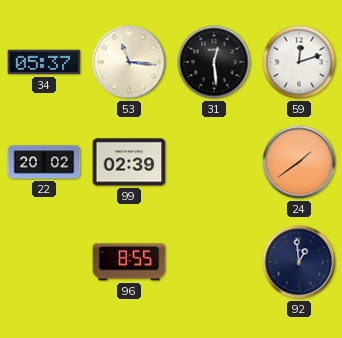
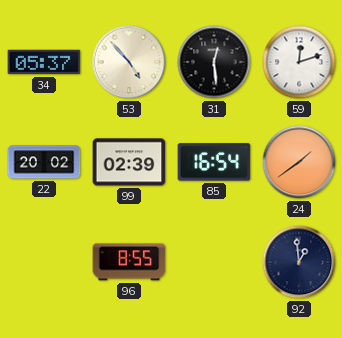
53: 11:16 -> 4:53 (129, 62)
85: none -> 16:54 (214, 162)
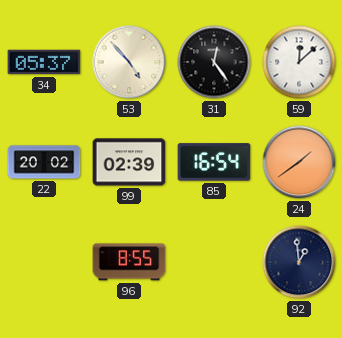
31: 12:29 -> 12:24 (214, 62)
59: 12:12 -> 12:08 (299, 62)
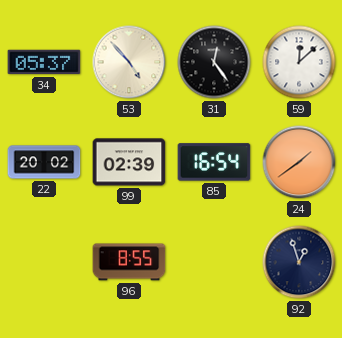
92: 12:59 -> 12:57 (299, 262)
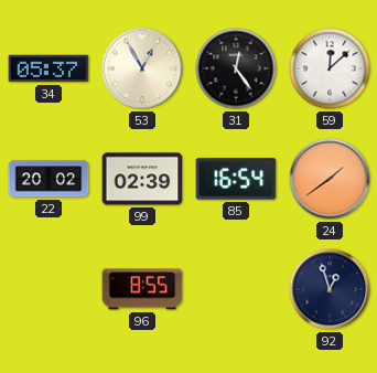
53: 4:53 -> 12:55 (142, 68)
